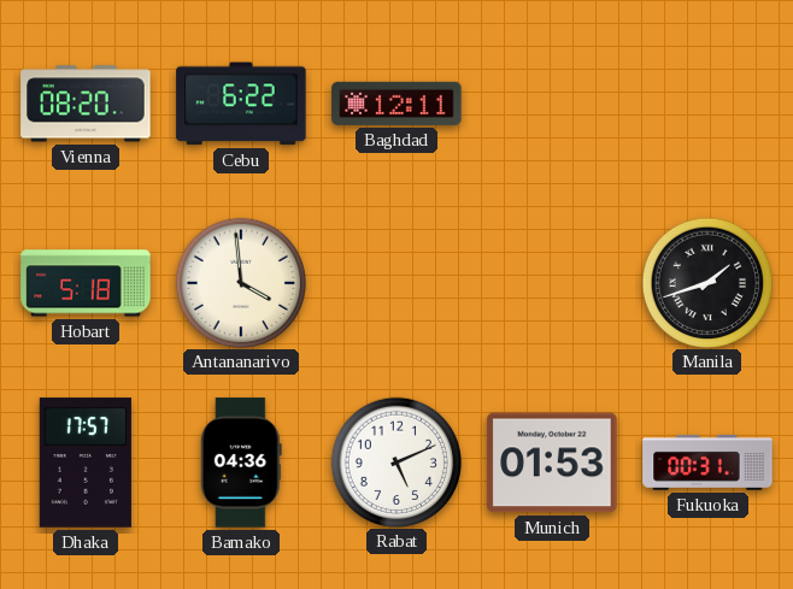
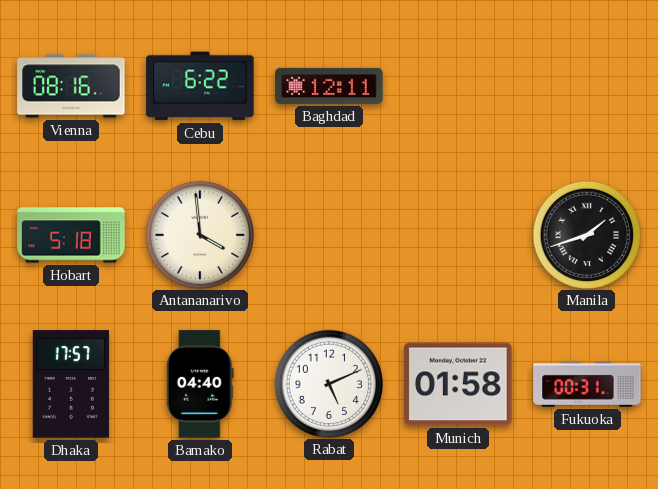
Vienna: 08:20 -> 08:16 (71, 86)
Bamako: 04:36 -> 04:40 (200, 384)
Munich: 01:53 -> 01:58 (458, 384)
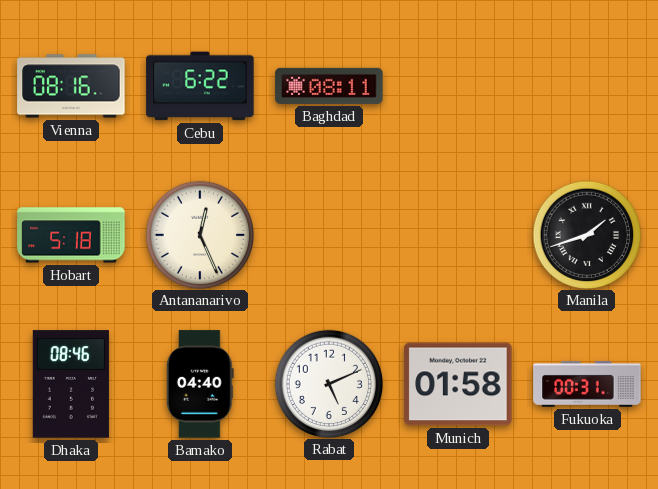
Baghdad: 12:11 -> 08:11 (329, 86)
Antananarivo: 3:59 -> 12:26 (199, 234)
Dhaka: 17:57 -> 08:46 (71, 384)
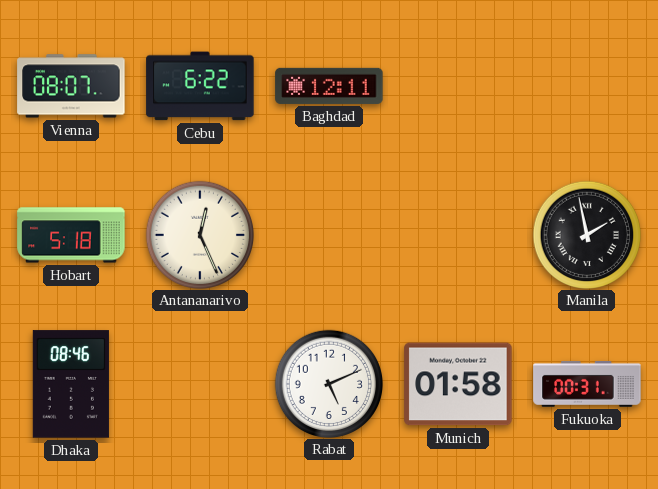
Vienna: 08:16 -> 08:07 (71, 86)
Baghdad: 08:11 -> 12:11 (329, 86)
Manila: 1:42 -> 1:58 (586, 234)
Bamako: 04:40 -> none (200, 384)
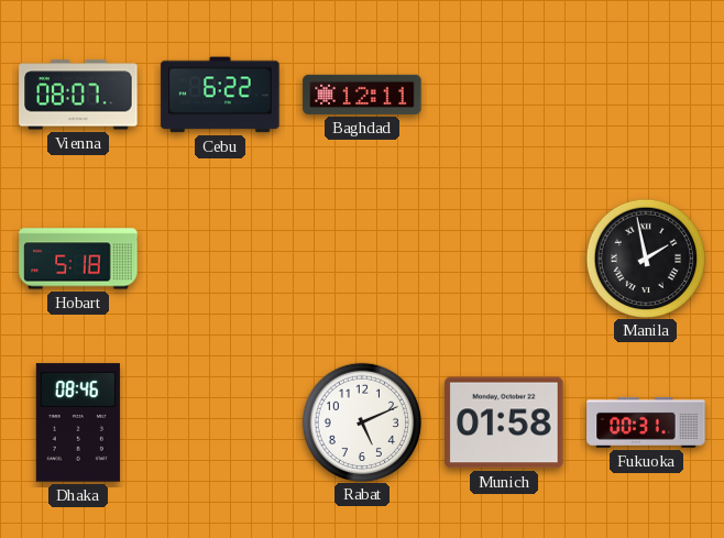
Antananarivo: 12:26 -> none (199, 234)
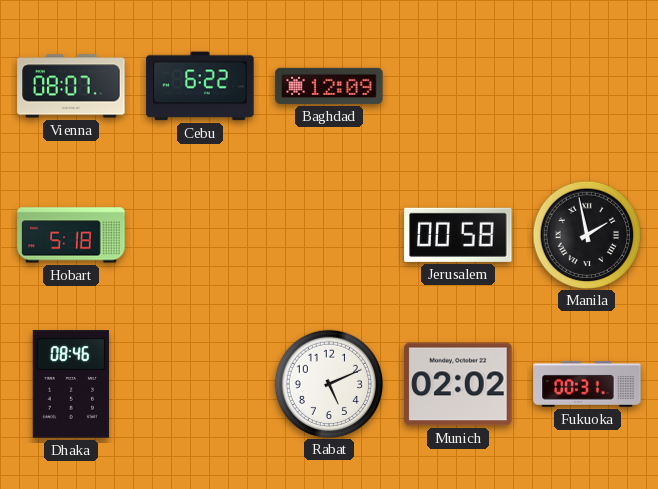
Baghdad: 12:11 -> 12:09 (329, 86)
Jerusalem: none -> 00:58 (458, 235)
Munich: 01:58 -> 02:02 (458, 384)
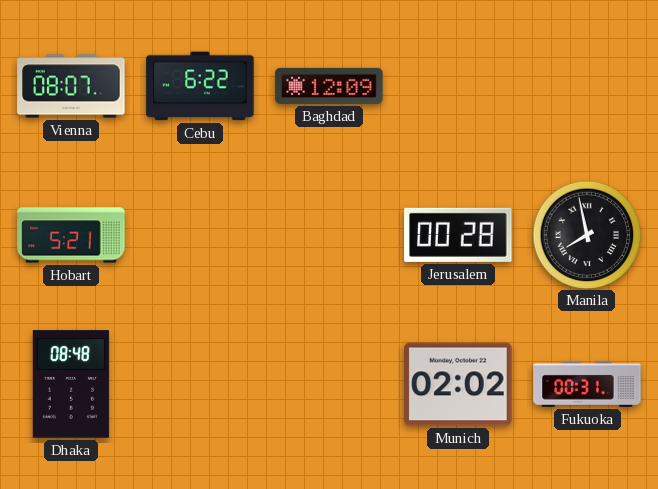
Hobart: 5:18 -> 5:21 (71, 235)
Jerusalem: 00:58 -> 00:28 (458, 235)
Manila: 1:58 -> 7:58 (586, 234)
Dhaka: 08:46 -> 08:48 (71, 384)
Rabat: 5:11 -> none (328, 383)
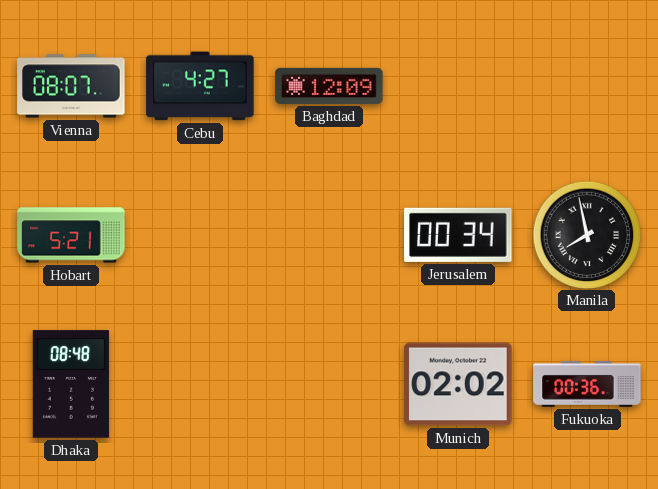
Cebu: 6:22 -> 4:27 (200, 86)
Jerusalem: 00:28 -> 00:34 (458, 235)
Fukuoka: 00:31 -> 00:36 (587, 384)
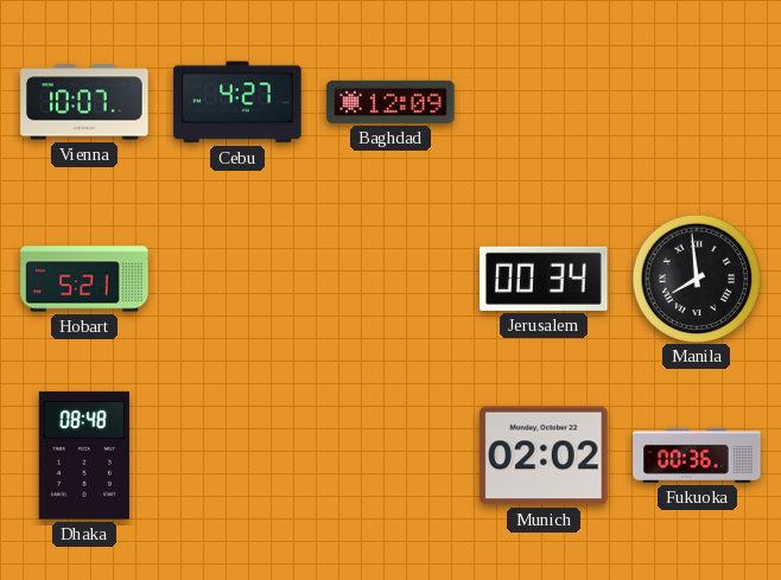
Vienna: 08:07 -> 10:07 (84, 102)
Manila: 7:58 -> 7:59 (696, 278)
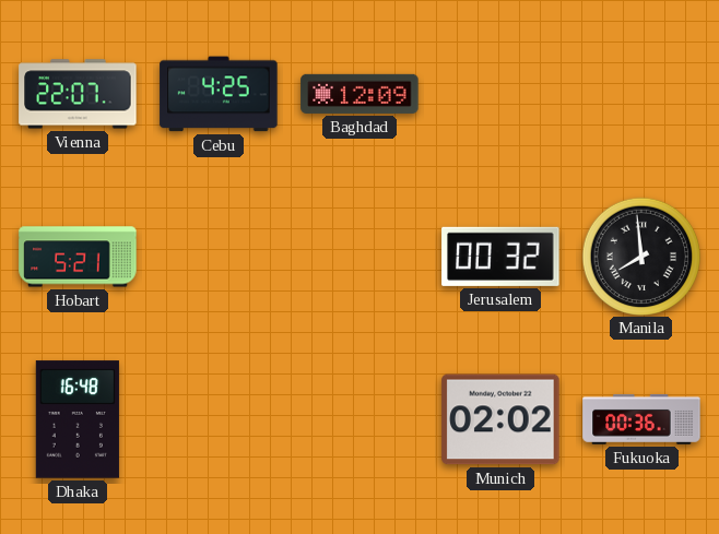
Vienna: 10:07 -> 22:07 (78, 94)
Cebu: 4:27 -> 4:25 (219, 94)
Jerusalem: 00:34 -> 00:32 (500, 257)
Dhaka: 08:48 -> 16:48 (78, 419)
